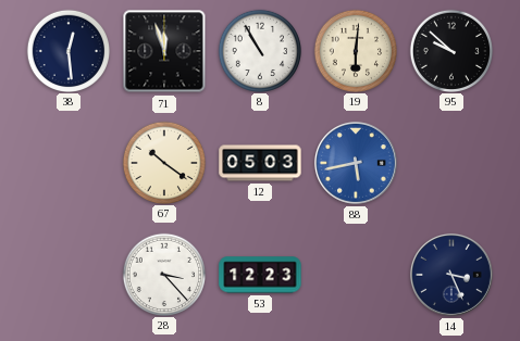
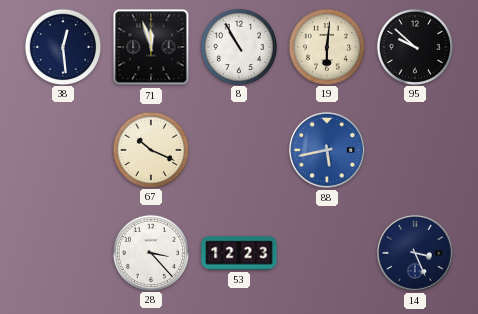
67: 10:21 -> 10:19 (150, 149)
12: 05:03 -> none (260, 163)
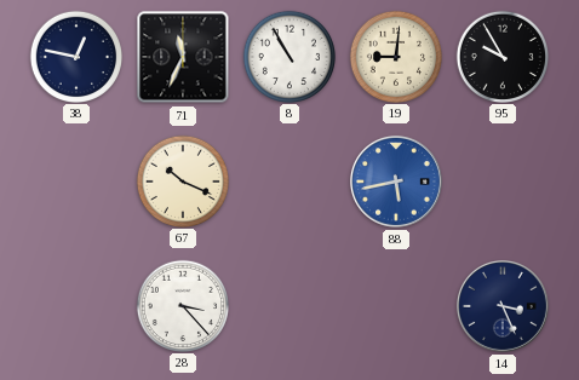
38: 12:29 -> 12:47 (75, 56)
71: 11:57 -> 11:34 (183, 57)
19: 6:01 -> 9:01 (395, 56)
95: 9:52 -> 9:55 (501, 56)
53: 12:23 -> none (239, 253)
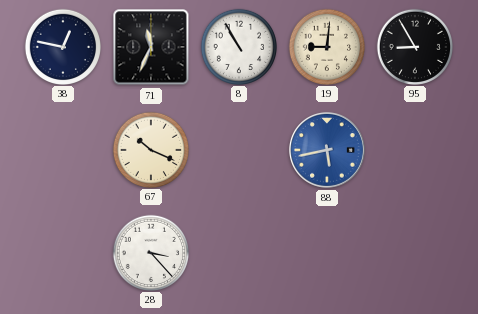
95: 9:55 -> 8:55 (414, 46)
14: 3:26 -> none (503, 306)
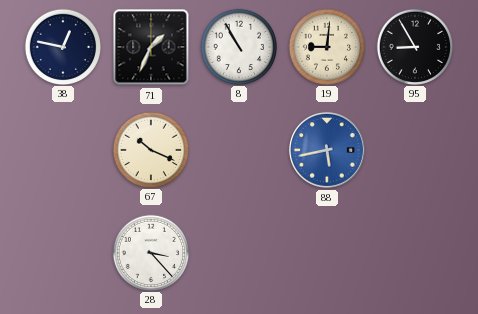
71: 11:34 -> 1:34 (151, 47)
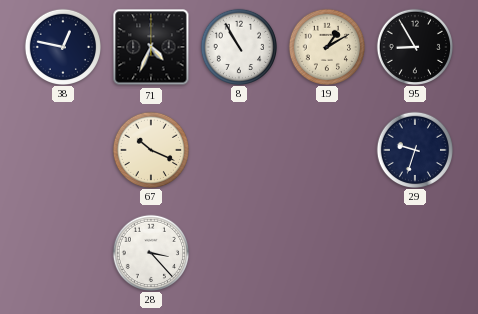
71: 1:34 -> 4:34 (151, 47)
19: 9:01 -> 1:10 (326, 46)
88: 5:43 -> none (327, 150)
29: none -> 9:33 (414, 149)
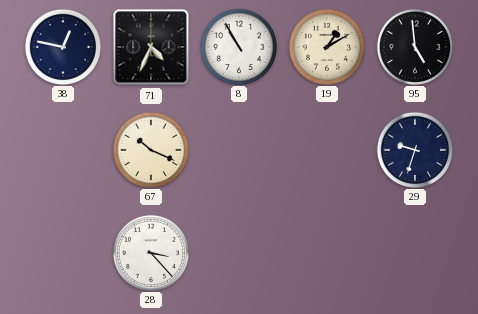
95: 8:55 -> 4:59 (414, 46)
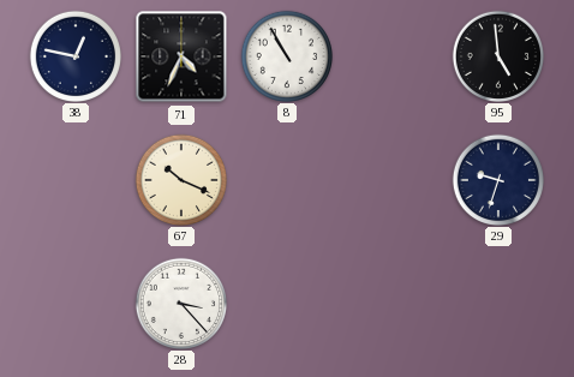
19: 1:10 -> none (326, 46)
